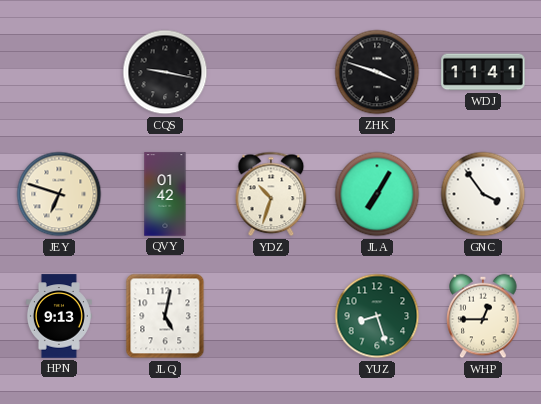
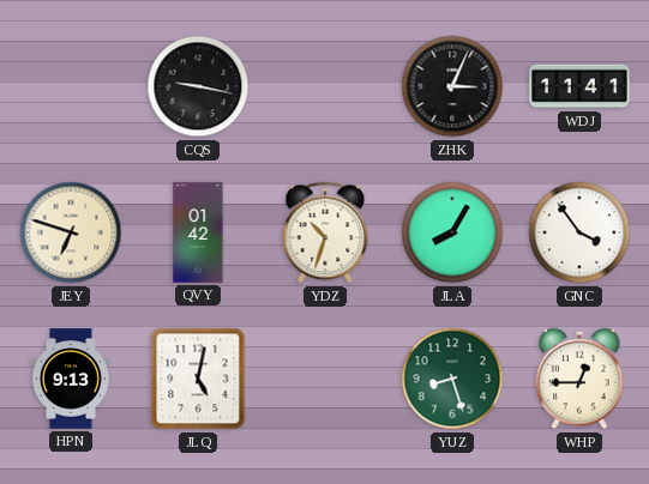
ZHK: 3:48 -> 3:04 (452, 86)
JLA: 7:05 -> 8:05 (452, 232)
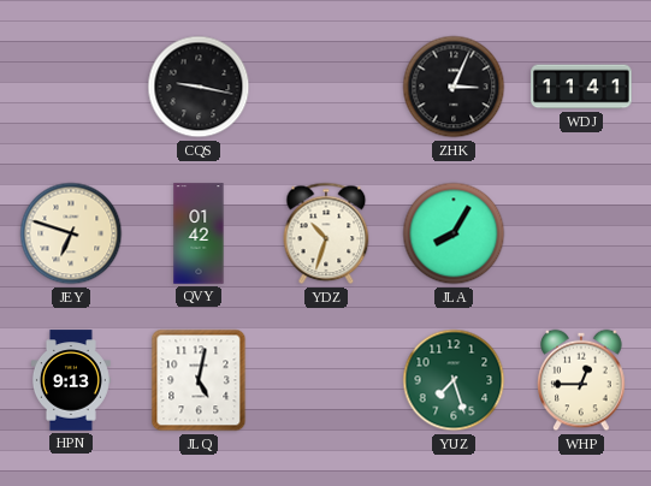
GNC: 3:54 -> none (579, 232)
YUZ: 8:27 -> 7:27 (454, 380)
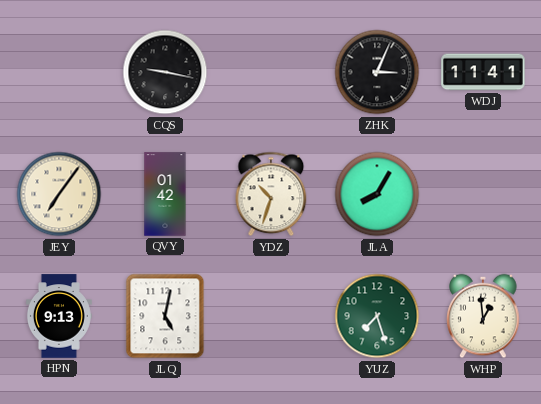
JEY: 6:48 -> 7:06 (59, 194)
WHP: 12:45 -> 12:59 (483, 316)
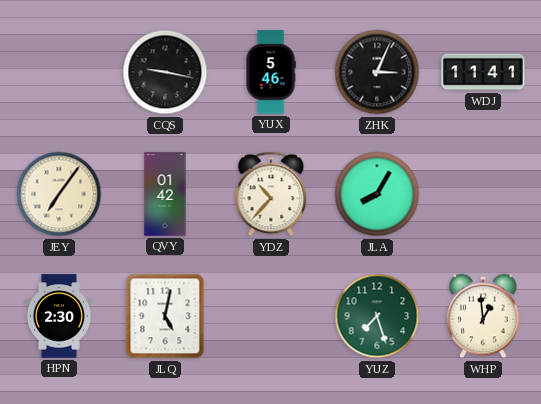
YUX: none -> 5:46 (271, 72)
YDZ: 10:33 -> 10:37 (271, 194)
HPN: 9:13 -> 2:30 (59, 316)
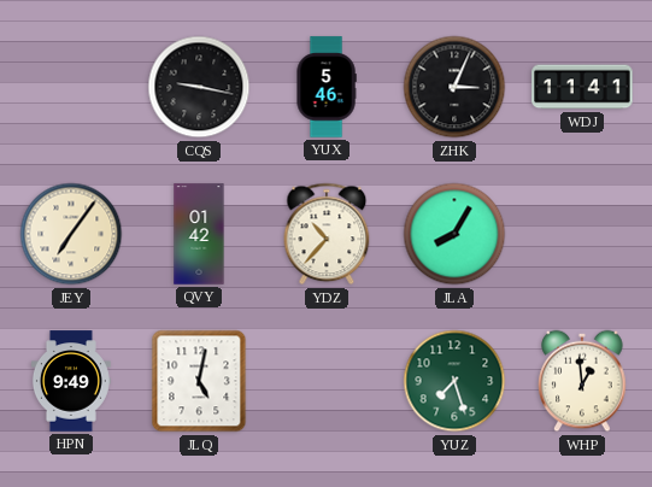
HPN: 2:30 -> 9:49 (71, 381)
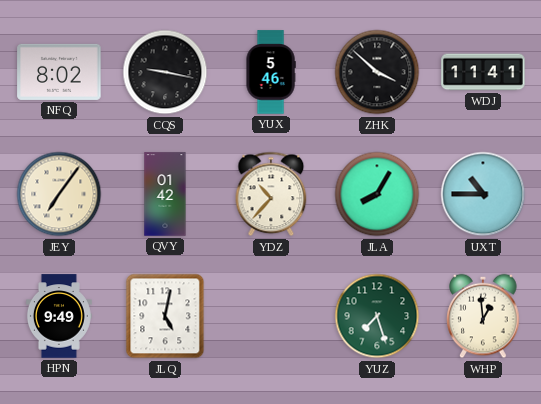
NFQ: none -> 8:02 (59, 72)
ZHK: 3:04 -> 3:52 (377, 72)
UXT: none -> 10:45 (483, 194)
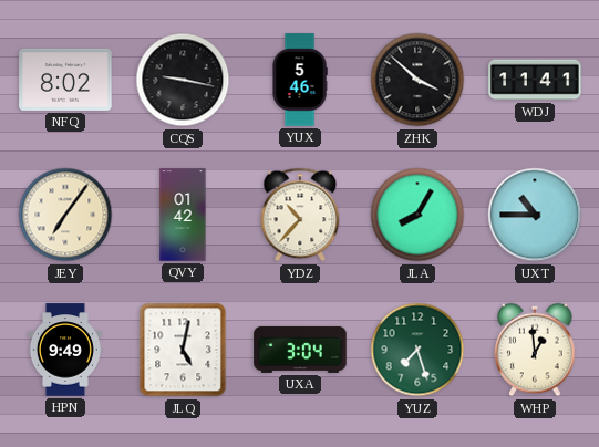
UXA: none -> 3:04 (300, 350)
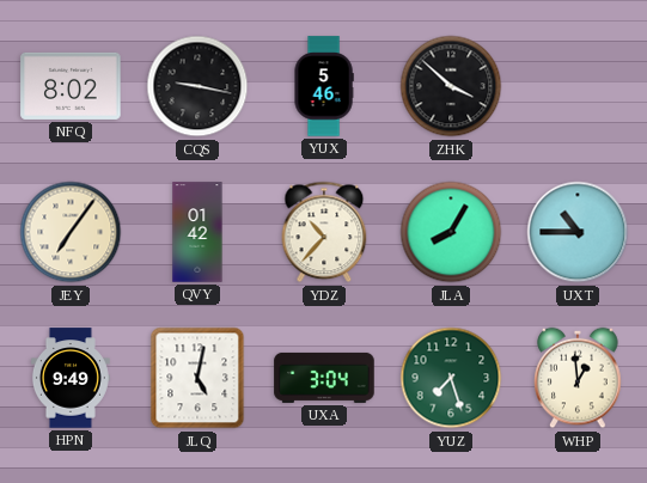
WDJ: 11:41 -> none (535, 80)
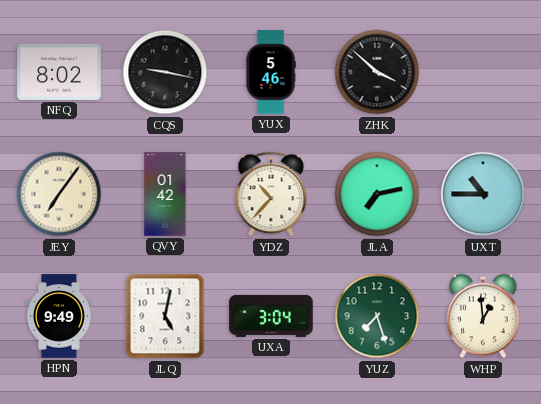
JLA: 8:05 -> 7:13 (377, 194)
